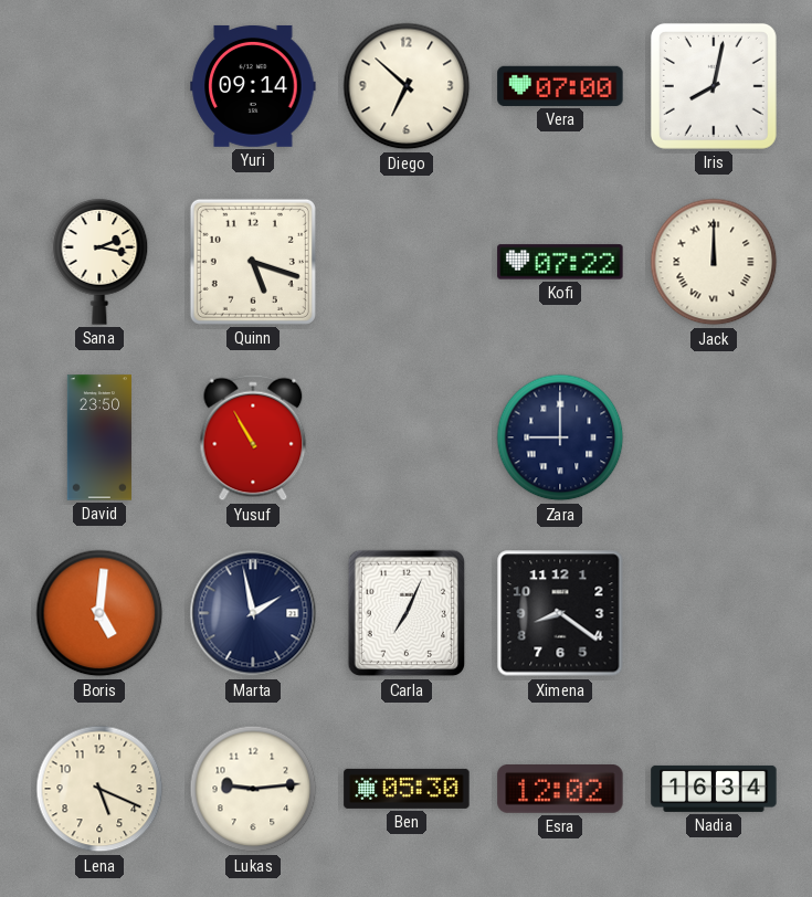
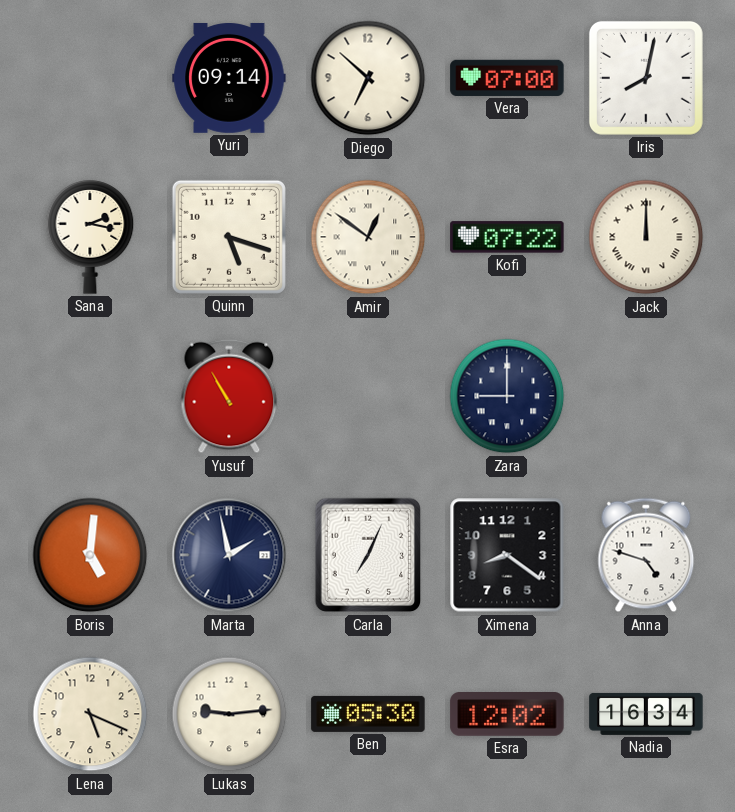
Amir: none -> 12:51 (368, 237)
David: 23:50 -> none (99, 437)
Anna: none -> 4:48 (646, 555)
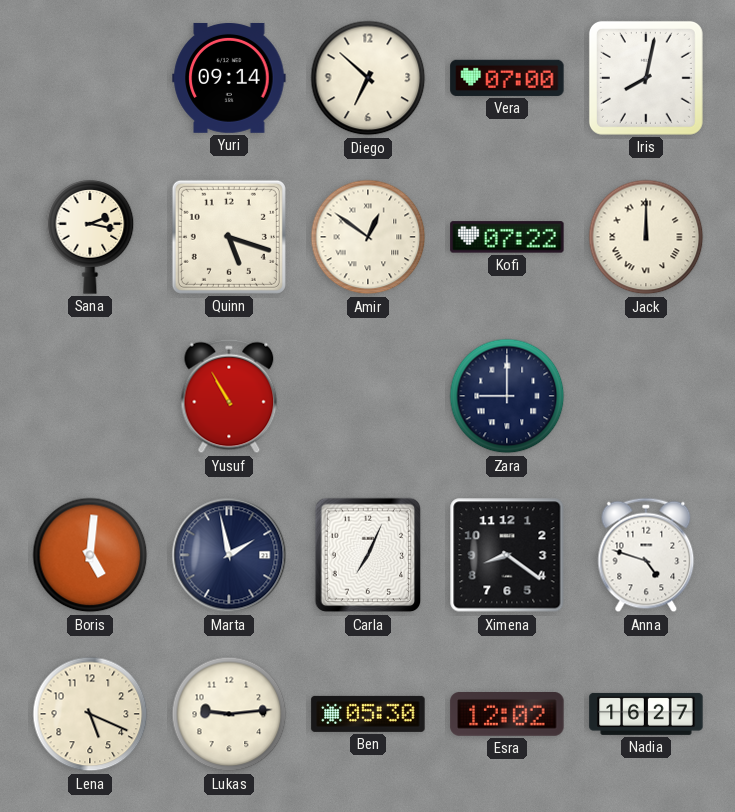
Nadia: 16:34 -> 16:27 (646, 714)
